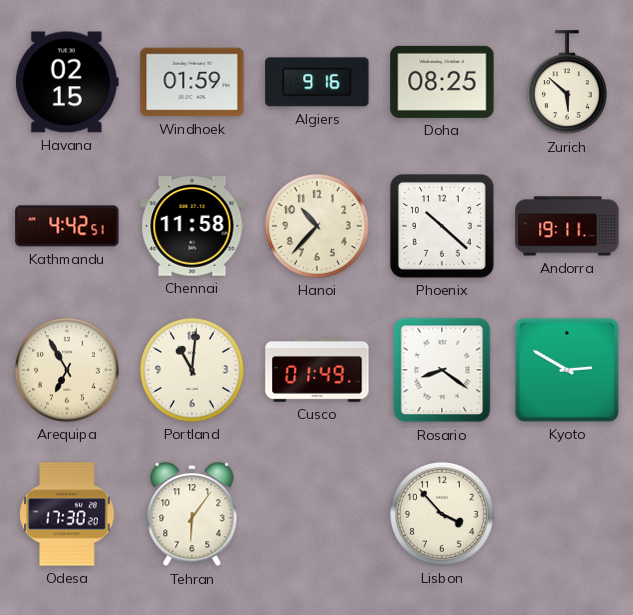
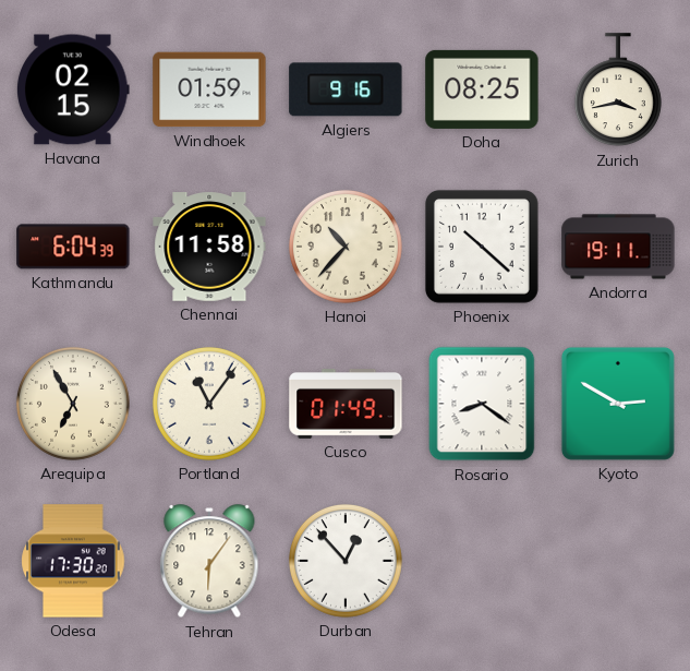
Zurich: 5:52 -> 3:43 (618, 91)
Kathmandu: 4:42 -> 6:04 (73, 247)
Portland: 11:01 -> 11:06 (209, 404)
Durban: none -> 12:53 (346, 561)
Lisbon: 3:53 -> none (442, 514)
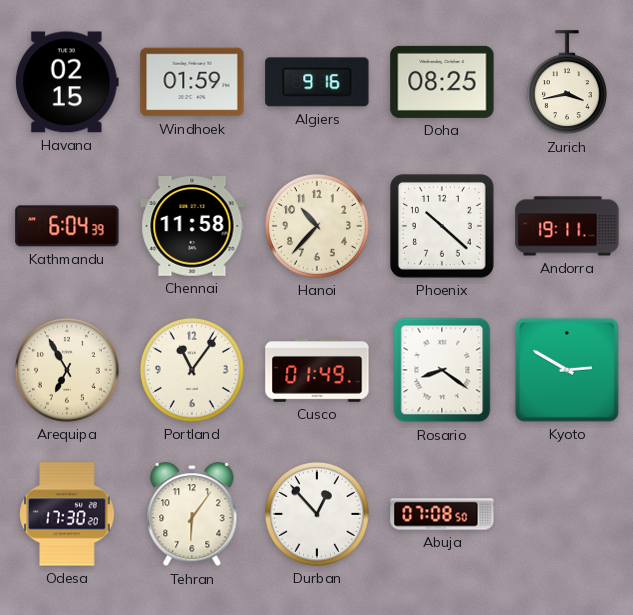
Abuja: none -> 07:08 (442, 514)
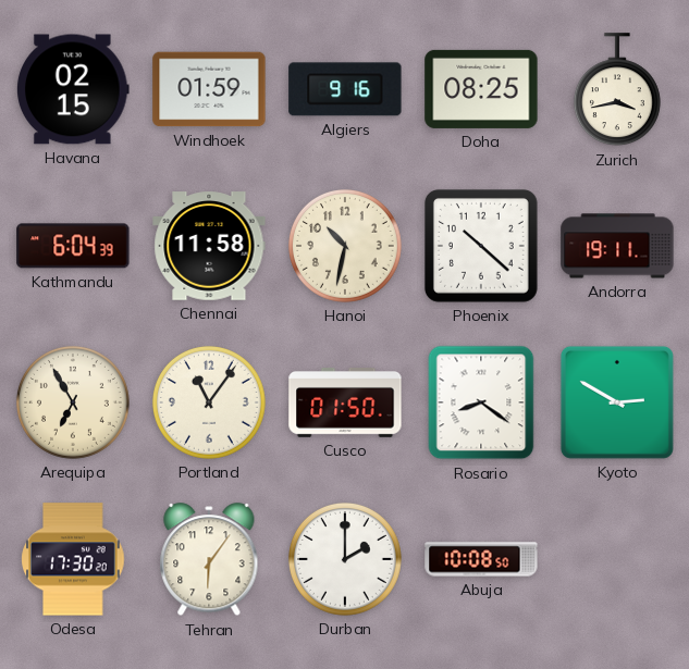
Hanoi: 10:37 -> 10:32 (345, 246)
Cusco: 01:49 -> 01:50 (345, 404)
Durban: 12:53 -> 2:00 (345, 559)
Abuja: 07:08 -> 10:08 (481, 559)
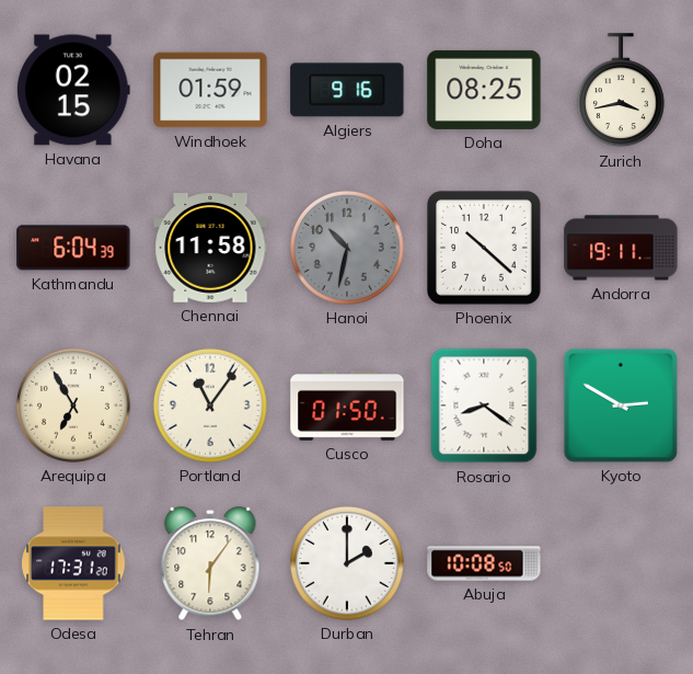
Hanoi dial: cream -> grey (347, 248)
Odesa: 17:30 -> 17:31 (73, 563)
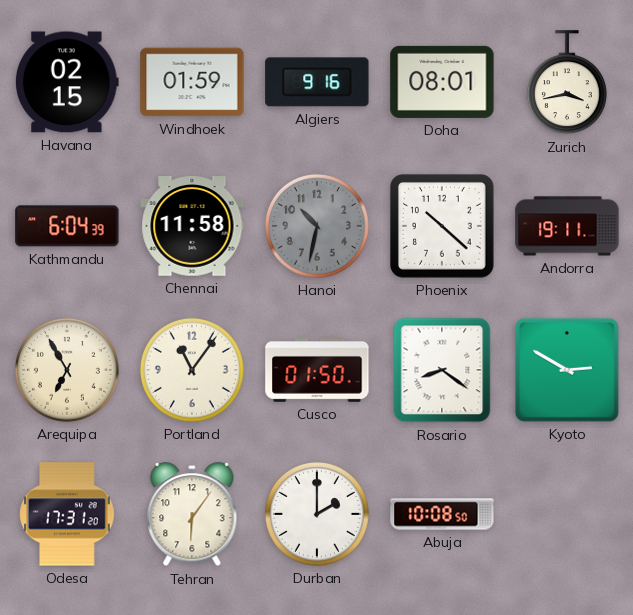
Doha: 08:25 -> 08:01 (442, 82)
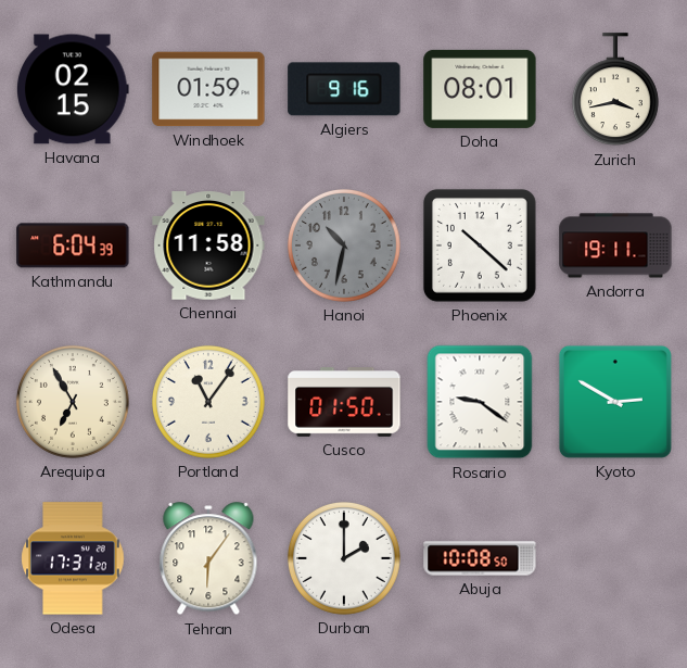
Rosario: 8:21 -> 9:21 (480, 402)
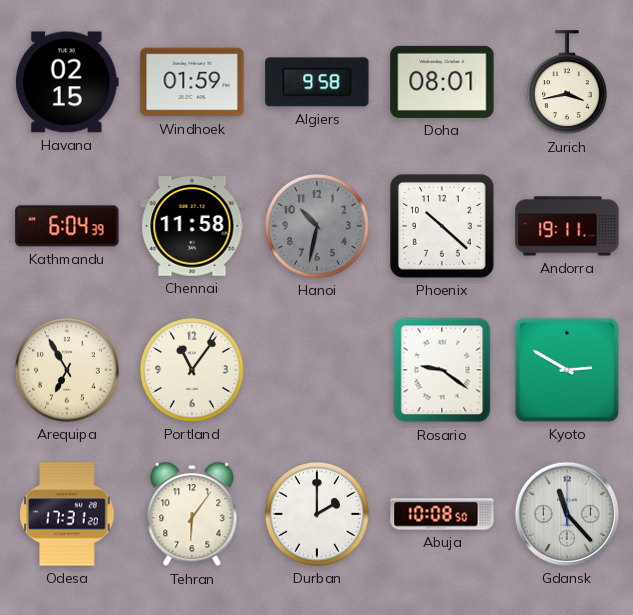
Algiers: 9:16 -> 9:58 (317, 82)
Cusco: 01:50 -> none (344, 403)
Gdansk: none -> 11:23 (567, 514)
